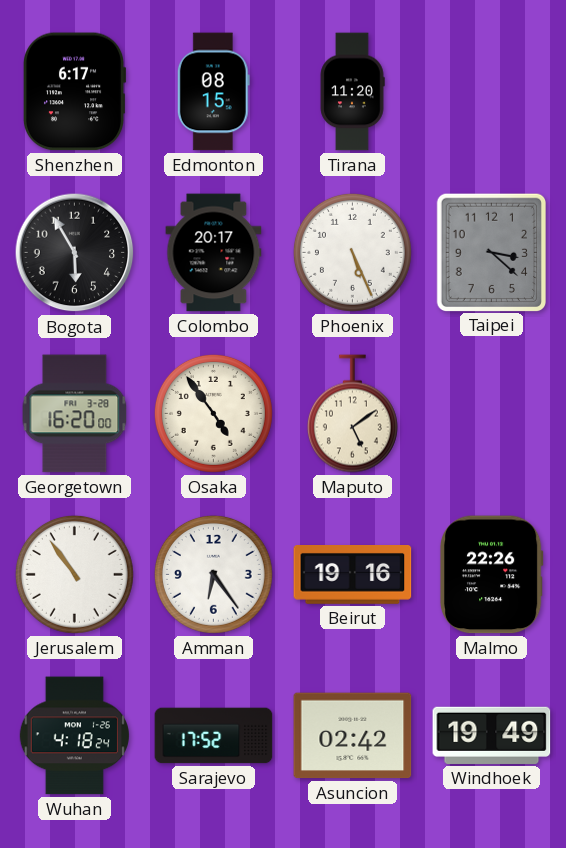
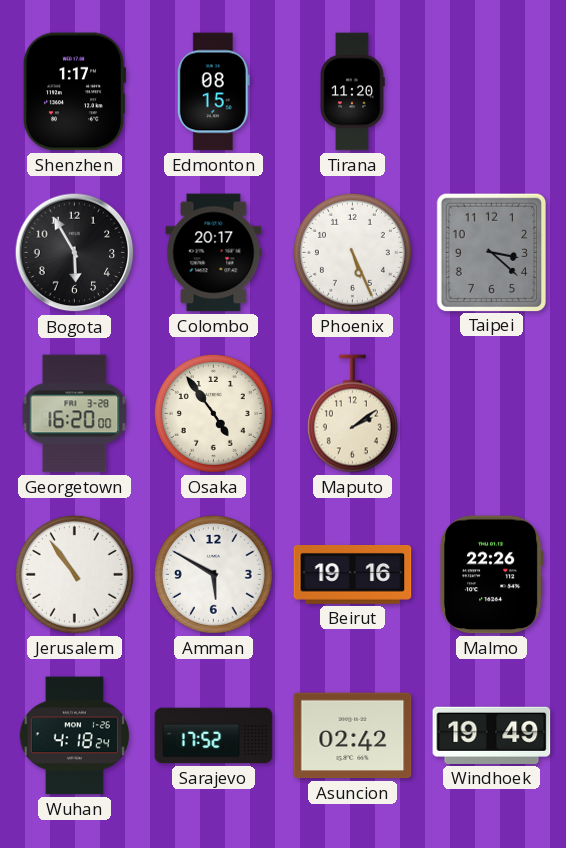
Shenzhen: 6:17 -> 1:17 (74, 92)
Maputo: 5:09 -> 2:09 (352, 414)
Amman: 6:24 -> 5:50 (213, 574)
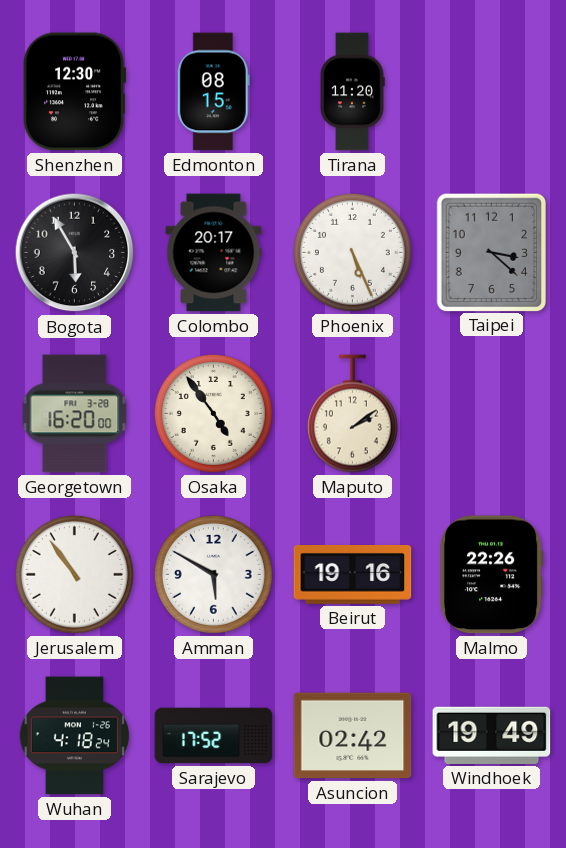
Shenzhen: 1:17 -> 12:30 (74, 92)
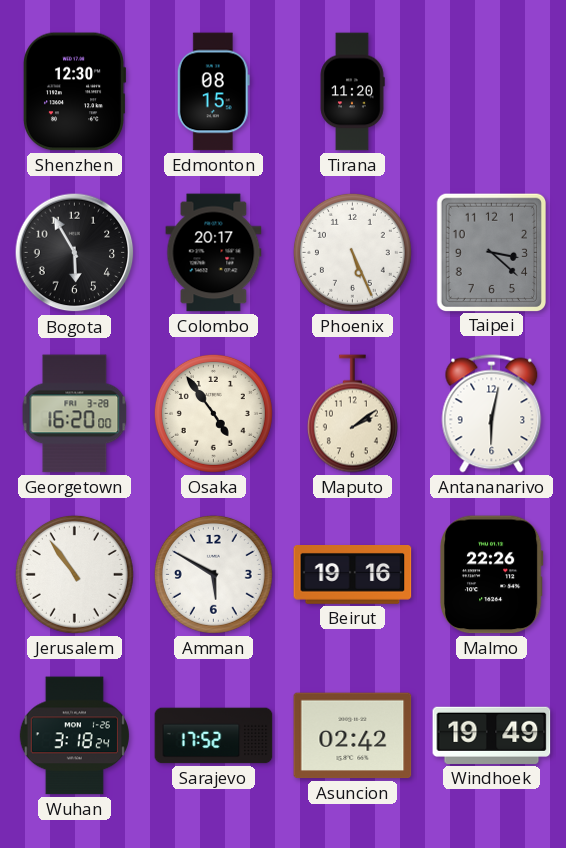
Antananarivo: none -> 6:02 (492, 414)
Wuhan: 4:18 -> 3:18 (74, 736)
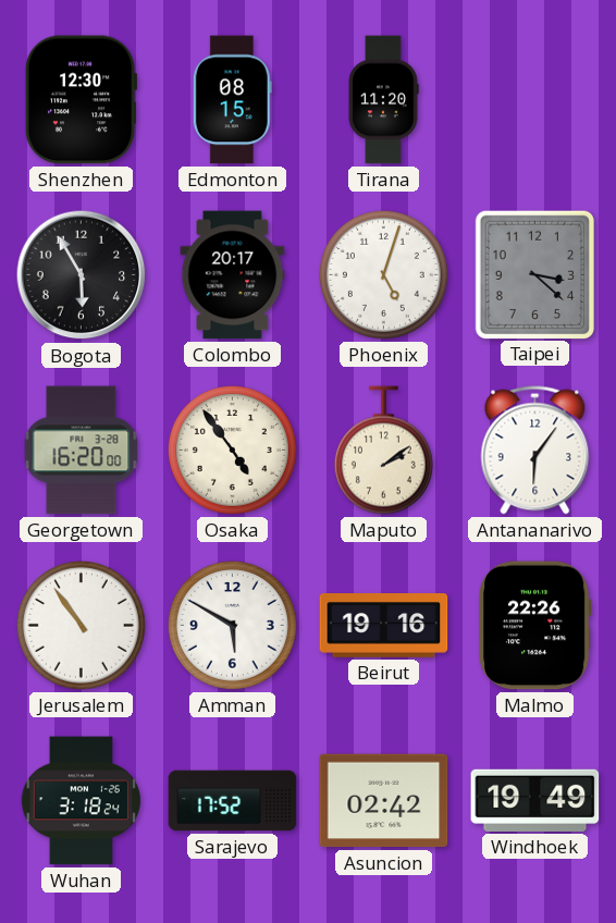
Phoenix: 5:26 -> 5:03 (383, 274)
Antananarivo: 6:02 -> 6:06 (535, 451)
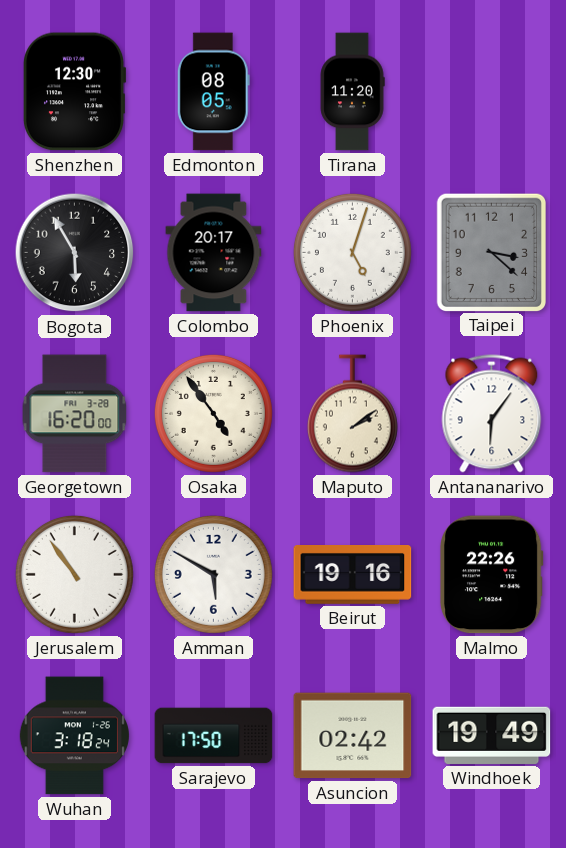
Edmonton: 08:15 -> 08:05 (213, 92)
Sarajevo: 17:52 -> 17:50 (214, 736)
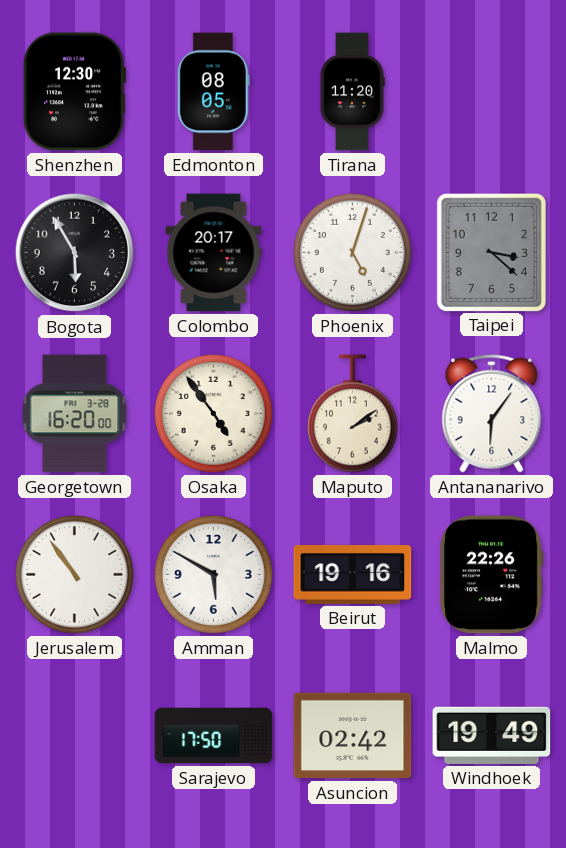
Wuhan: 3:18 -> none (74, 736)
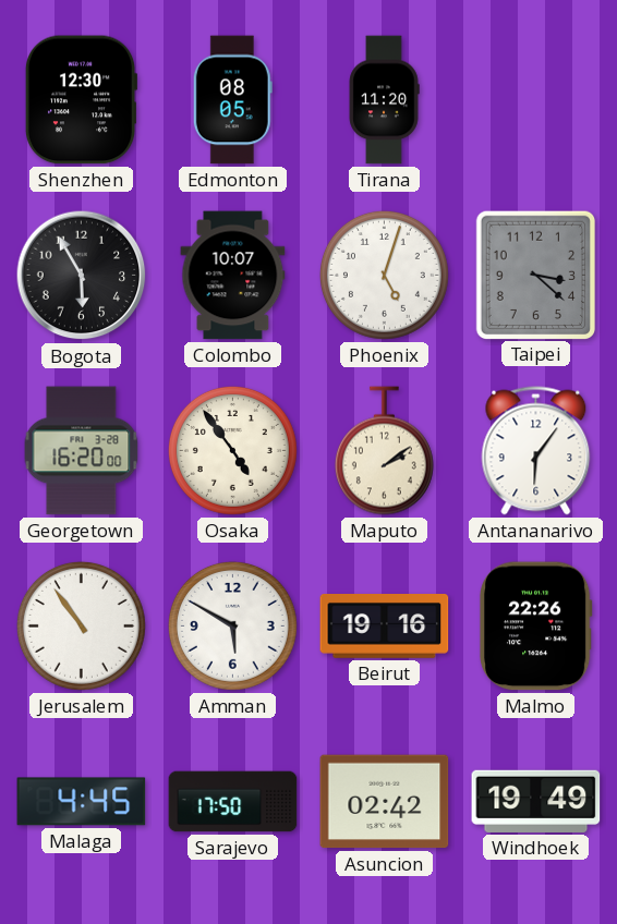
Colombo: 20:17 -> 10:07 (233, 276)
Malaga: none -> 4:45 (82, 802)
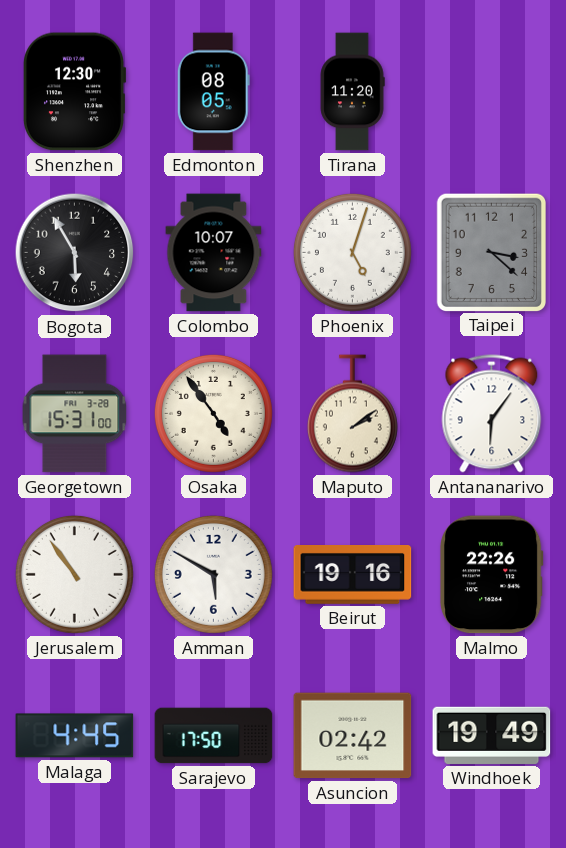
Georgetown: 16:20 -> 15:31 (75, 414)
